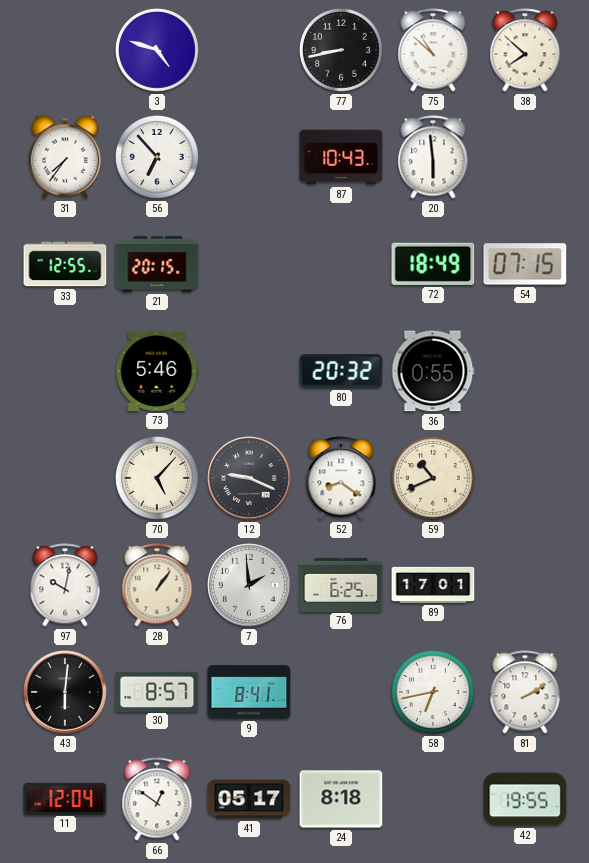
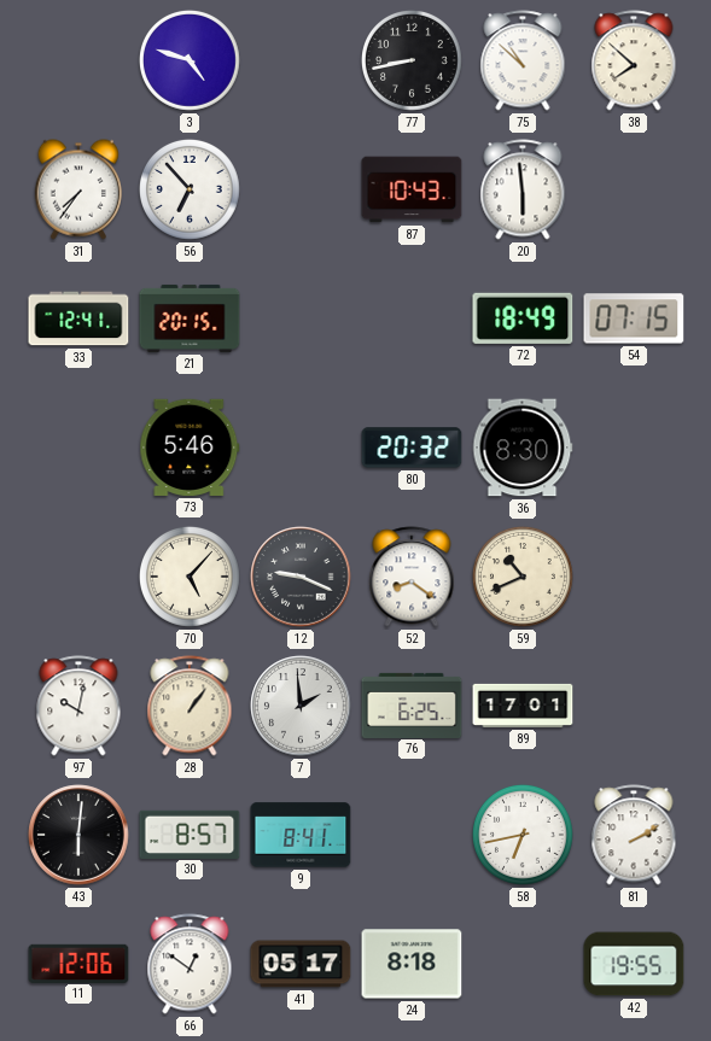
33: 12:55 -> 12:41 (78, 318)
36: 0:55 -> 8:30 (523, 448)
11: 12:04 -> 12:06 (78, 963)
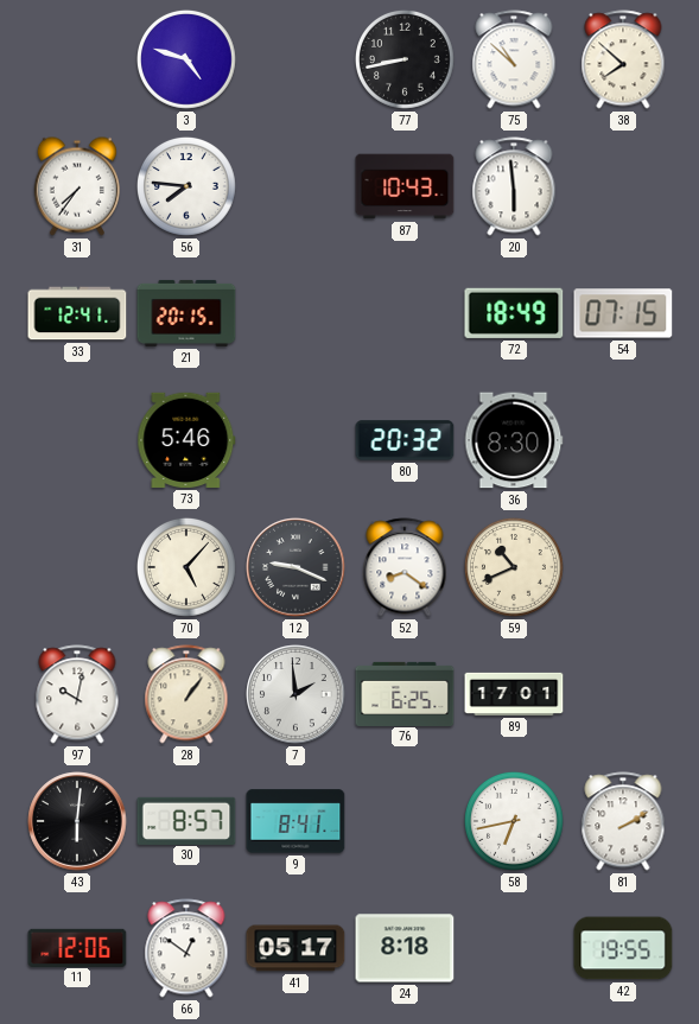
56: 6:53 -> 7:46 (186, 186)
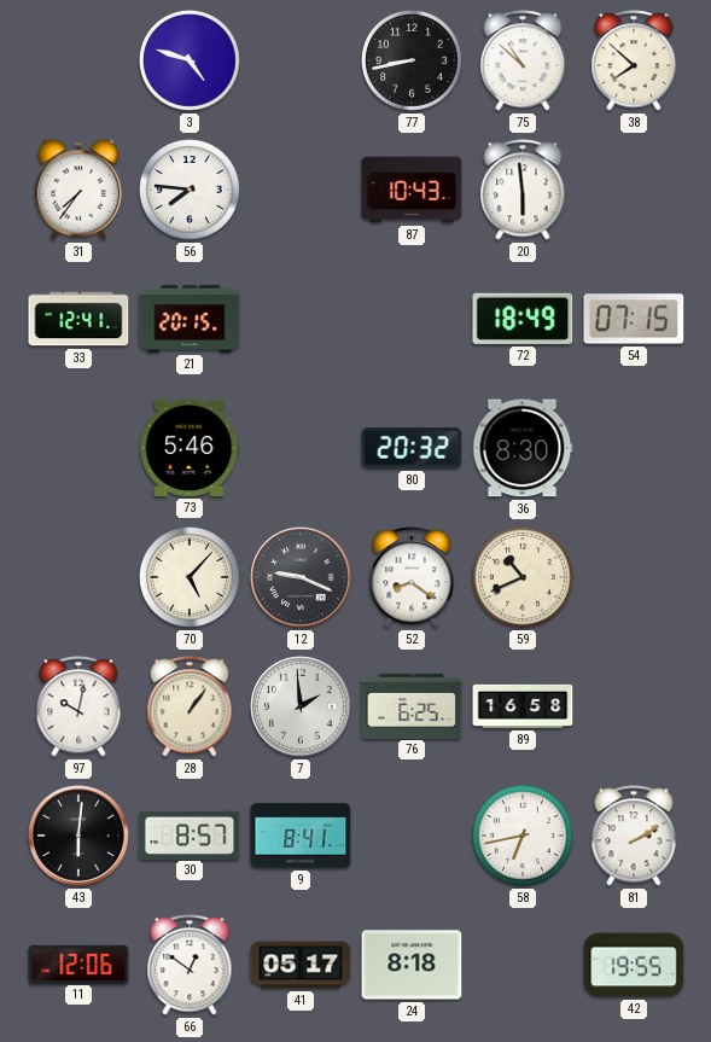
89: 17:01 -> 16:58 (523, 706)
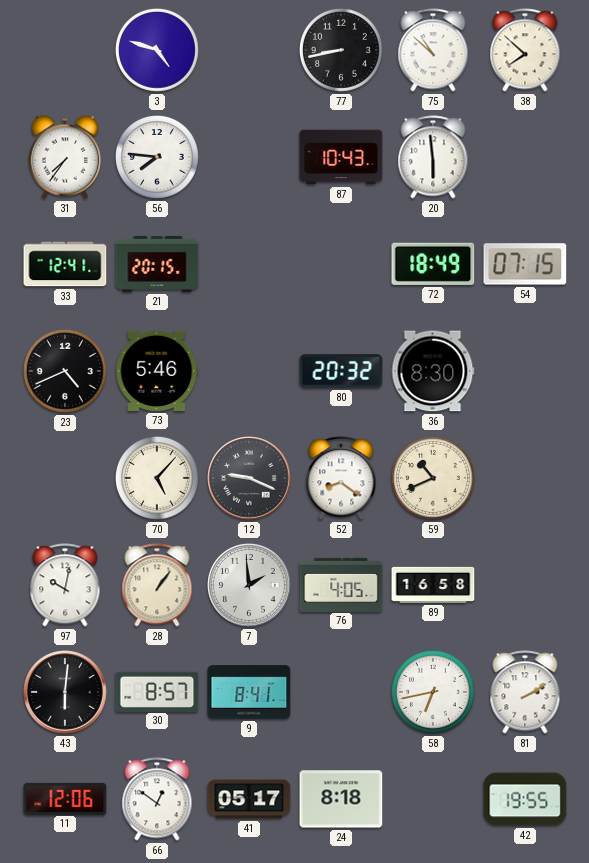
23: none -> 4:41 (65, 371)
76: 6:25 -> 4:05 (341, 584)
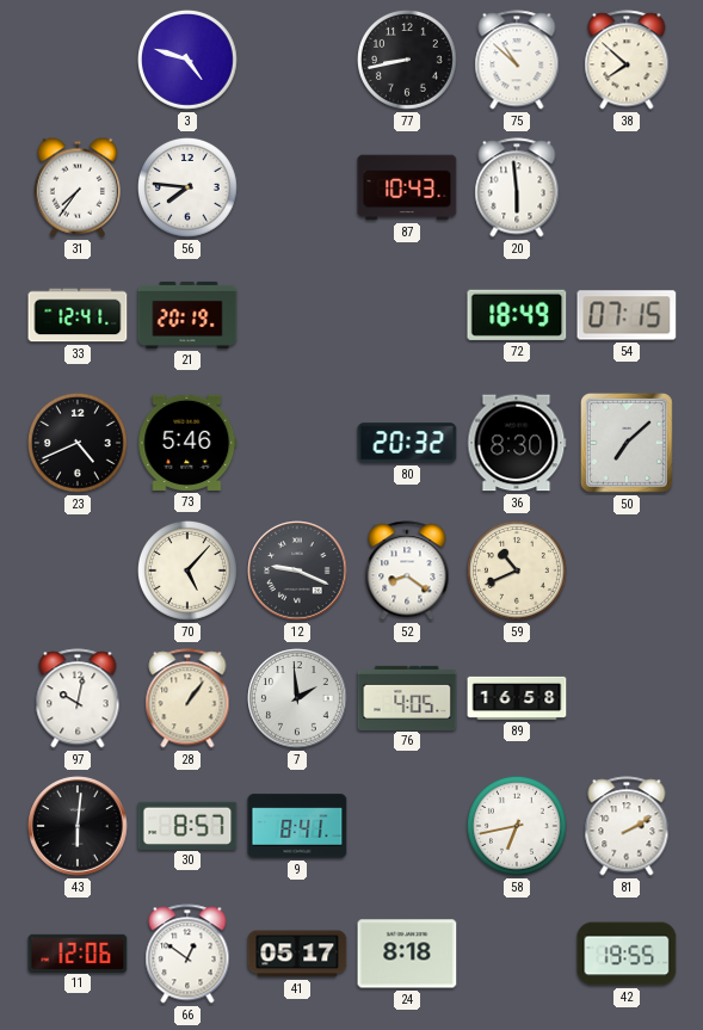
21: 20:15 -> 20:19 (187, 315)
50: none -> 7:08 (627, 443)
